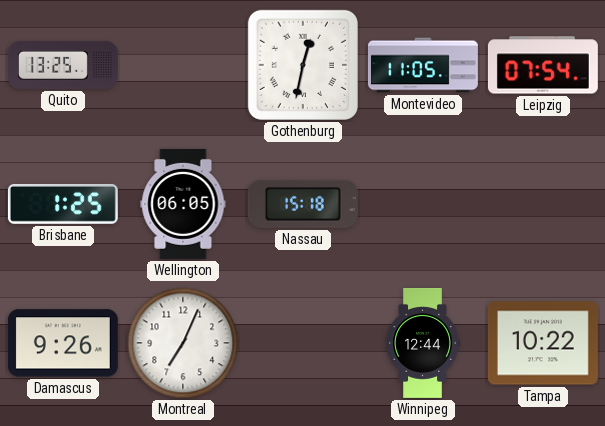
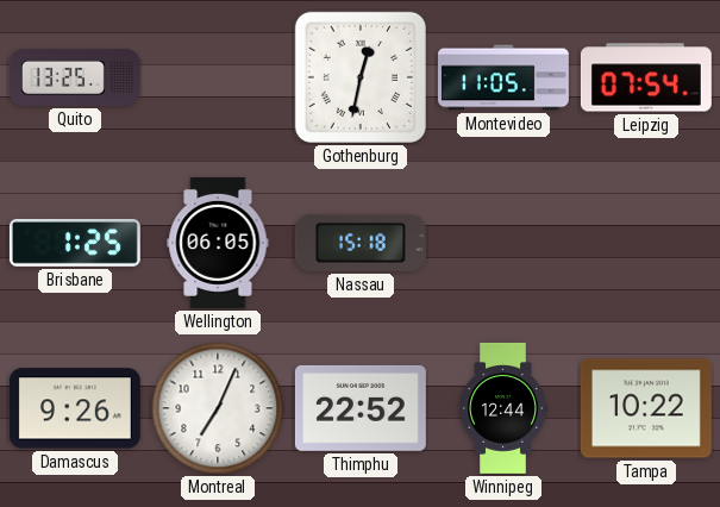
Thimphu: none -> 22:52 (361, 408)
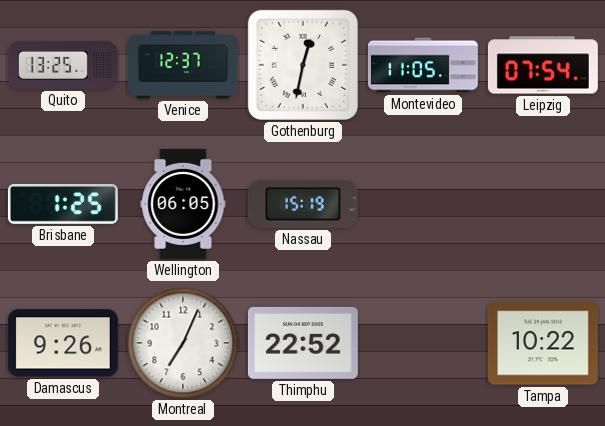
Venice: none -> 12:37 (183, 65)
Nassau: 15:18 -> 15:19 (303, 204)
Winnipeg: 12:44 -> none (503, 408)
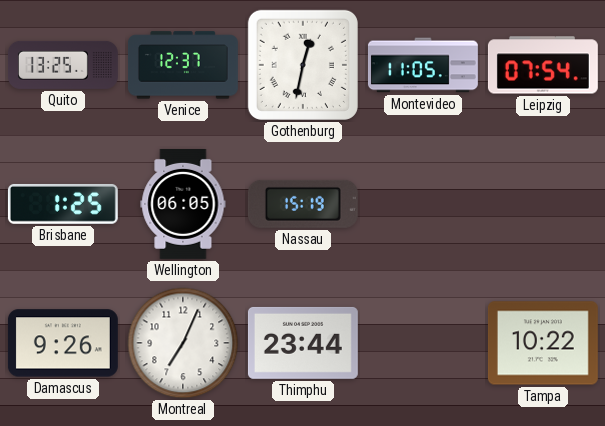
Thimphu: 22:52 -> 23:44 (303, 343)
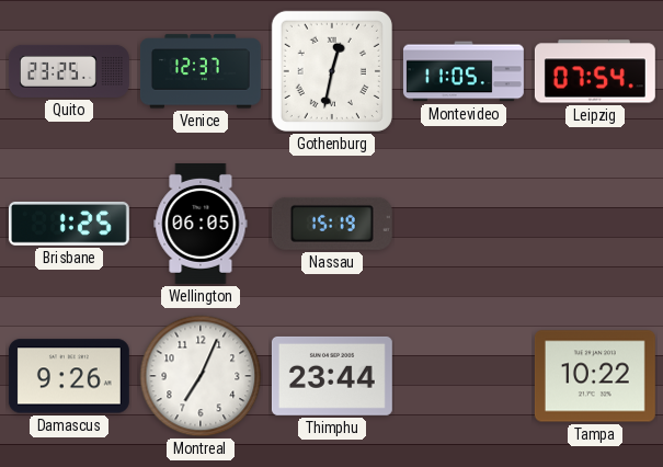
Quito: 13:25 -> 23:25 (69, 71)
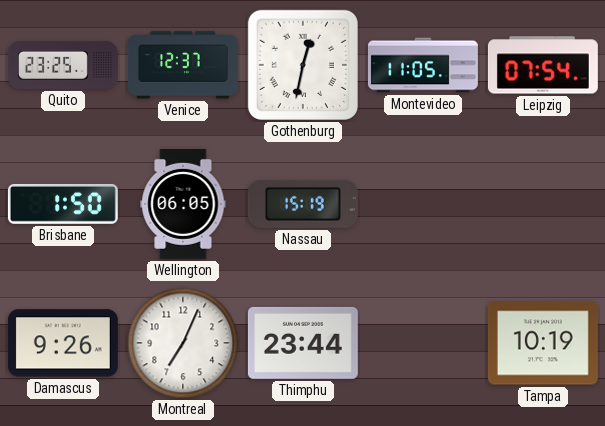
Brisbane: 1:25 -> 1:50 (63, 204)
Tampa: 10:22 -> 10:19 (543, 343)
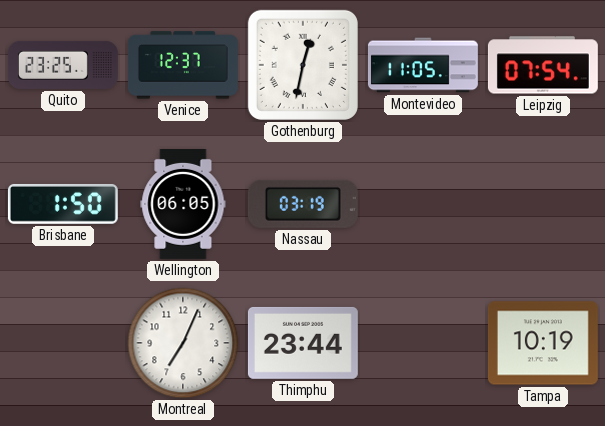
Nassau: 15:19 -> 03:19 (303, 204)
Damascus: 9:26 -> none (63, 343)
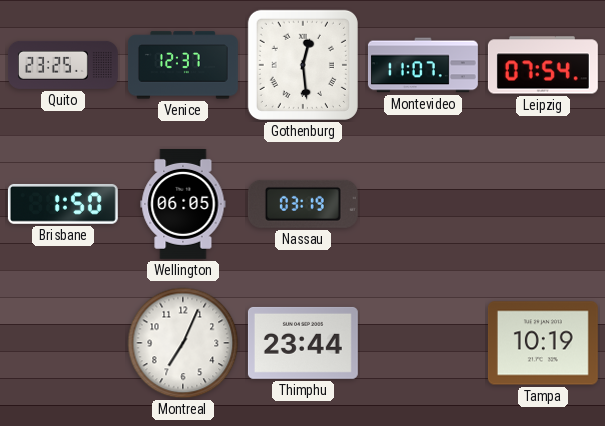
Gothenburg: 12:32 -> 12:29 (303, 65)
Montevideo: 11:05 -> 11:07 (423, 65)
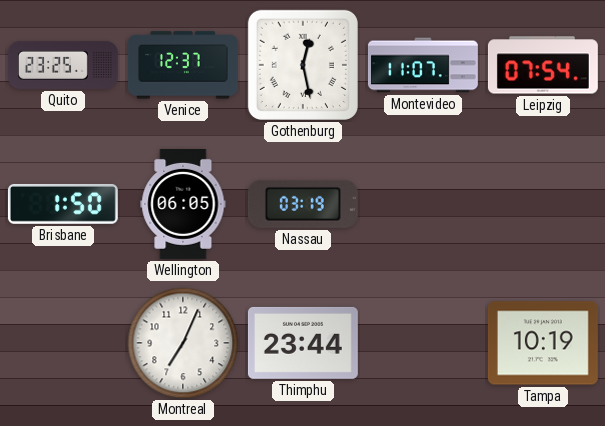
Gothenburg: 12:29 -> 12:28 (303, 65)
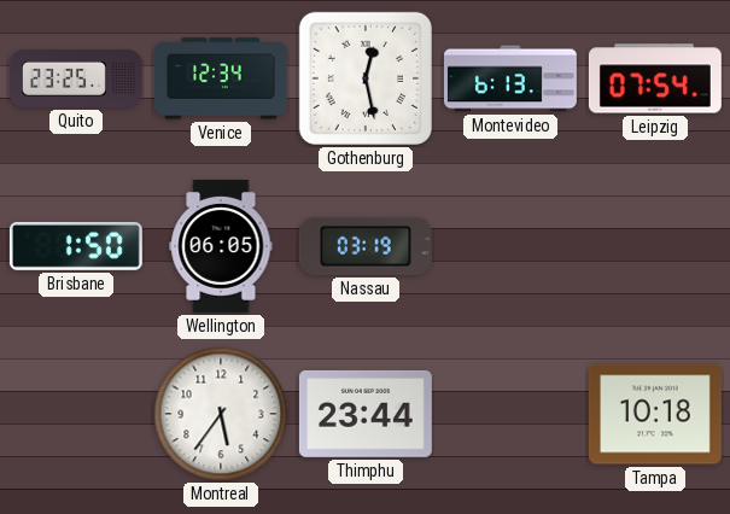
Venice: 12:37 -> 12:34 (221, 78)
Montevideo: 11:07 -> 6:13 (510, 78)
Montreal: 7:04 -> 5:36 (221, 414)
Tampa: 10:19 -> 10:18 (655, 414)
